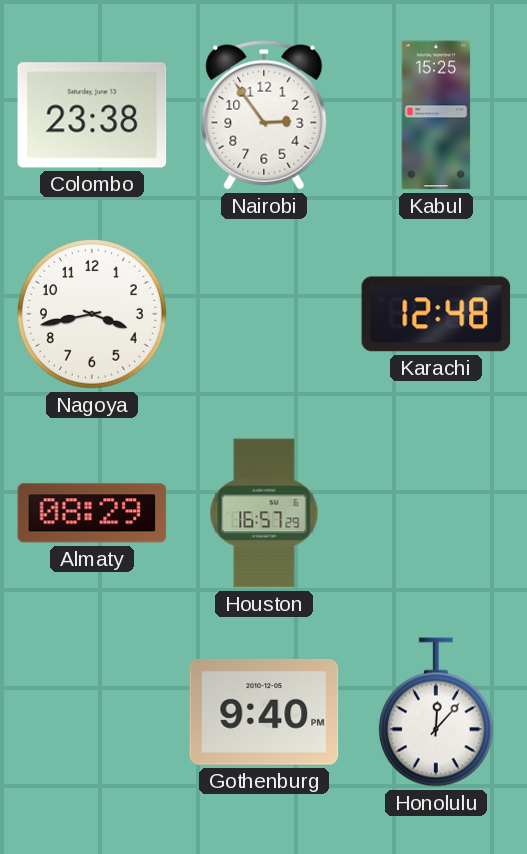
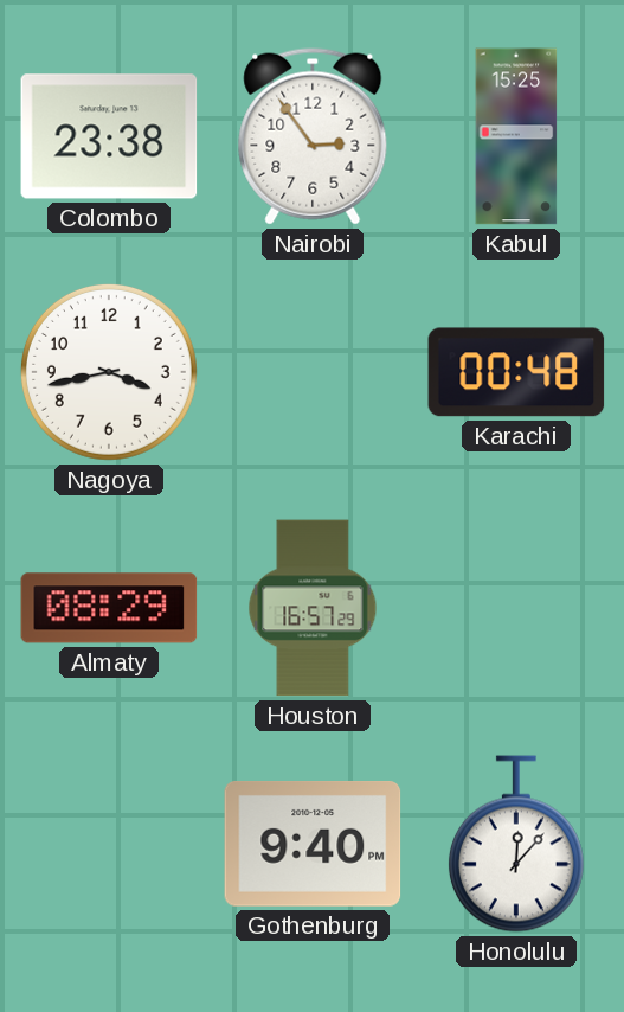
Karachi: 12:48 -> 00:48 (516, 372)
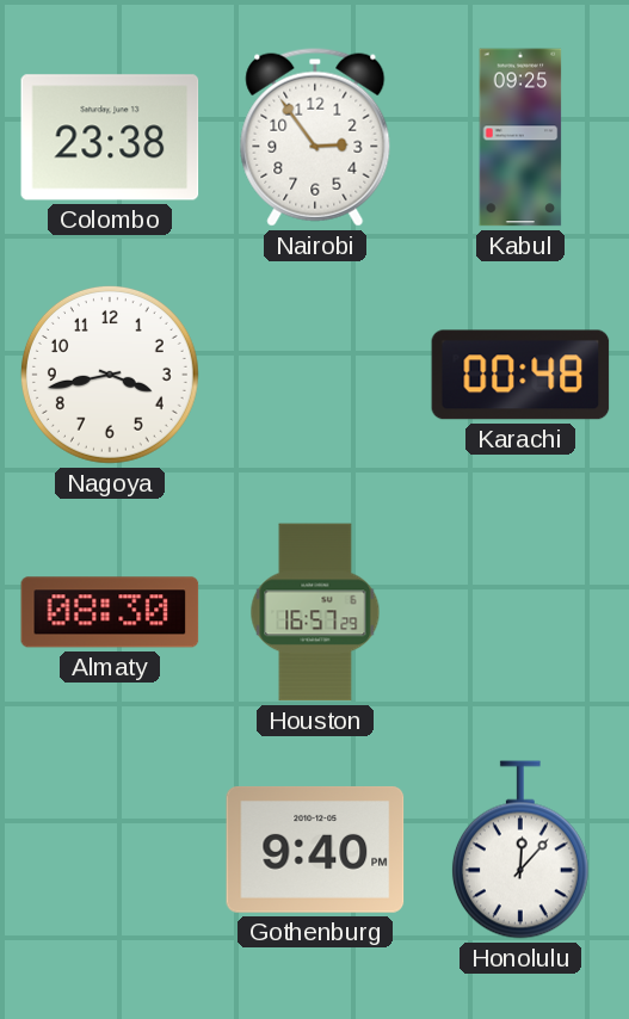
Kabul: 15:25 -> 09:25 (520, 137)
Almaty: 08:29 -> 08:30 (110, 612)
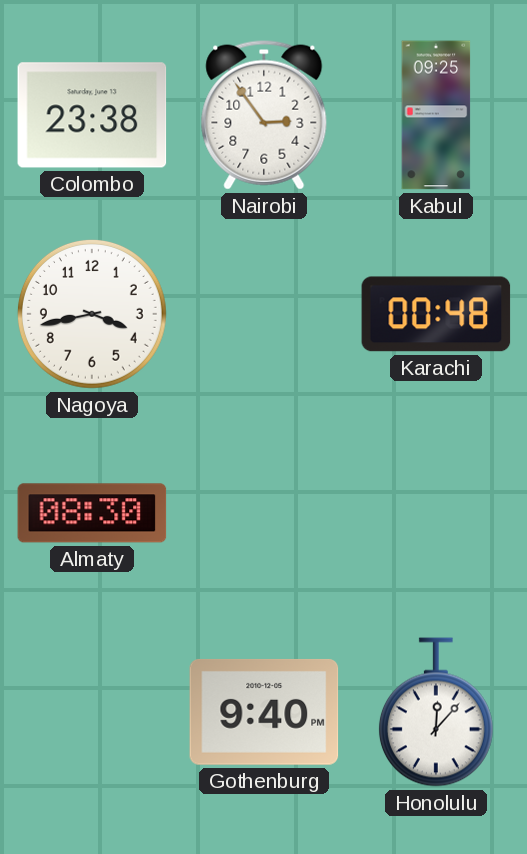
Houston: 16:57 -> none (315, 612)
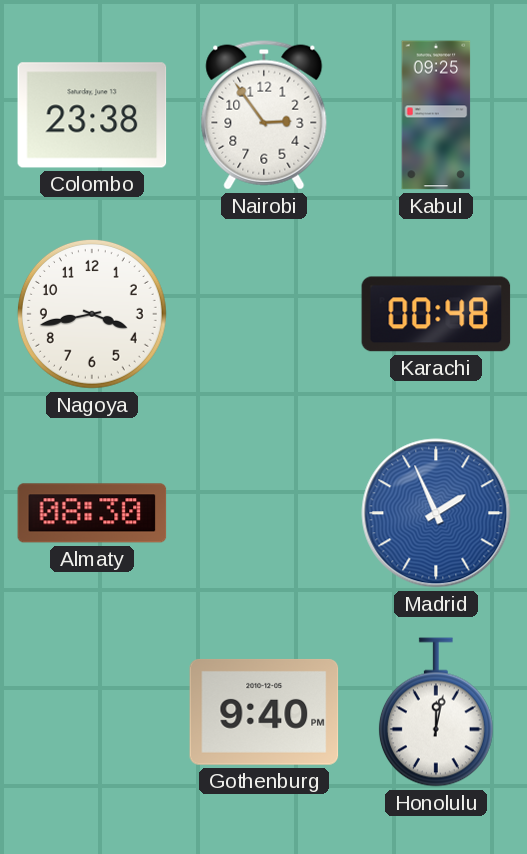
Madrid: none -> 1:56 (436, 513)
Honolulu: 12:07 -> 12:02 (436, 712)
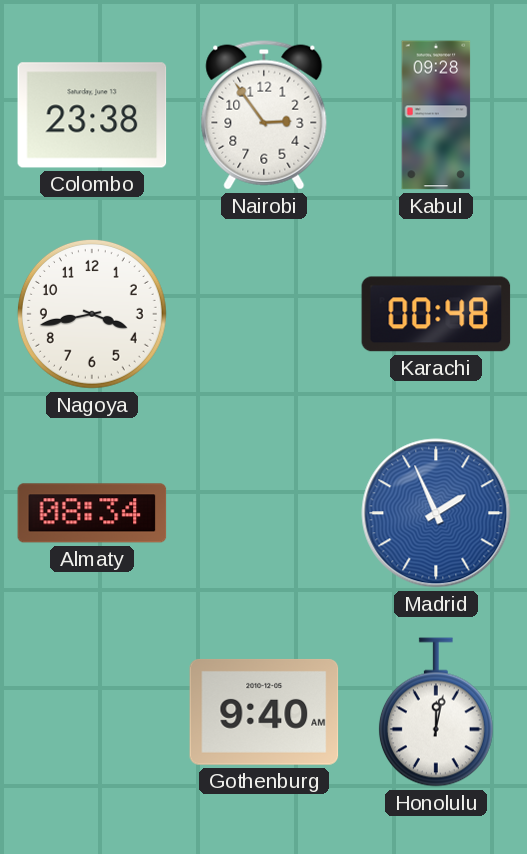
Kabul: 09:25 -> 09:28 (436, 115)
Almaty: 08:30 -> 08:34 (92, 513)
Gothenburg: 9:40 PM -> 9:40 AM (264, 712)
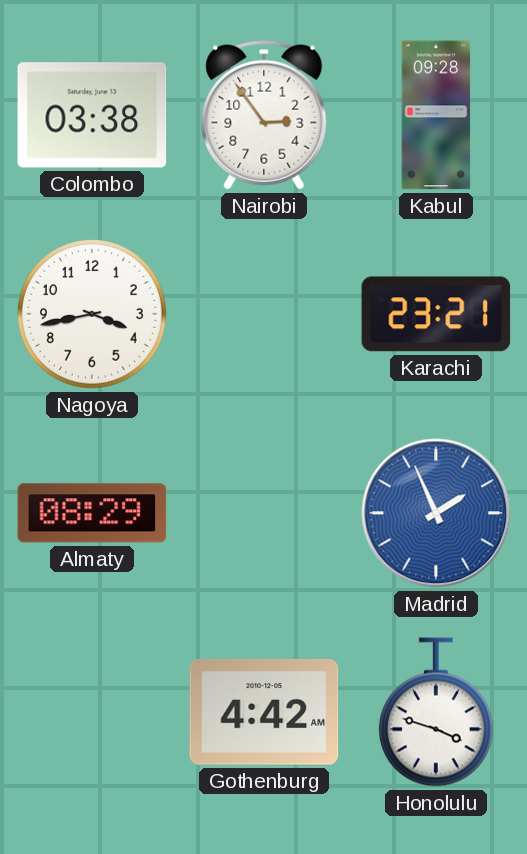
Colombo: 23:38 -> 03:38 (92, 115)
Karachi: 00:48 -> 23:21 (436, 314)
Almaty: 08:34 -> 08:29 (92, 513)
Gothenburg: 9:40 -> 4:42 (264, 712)
Honolulu: 12:02 -> 3:48 (436, 712)
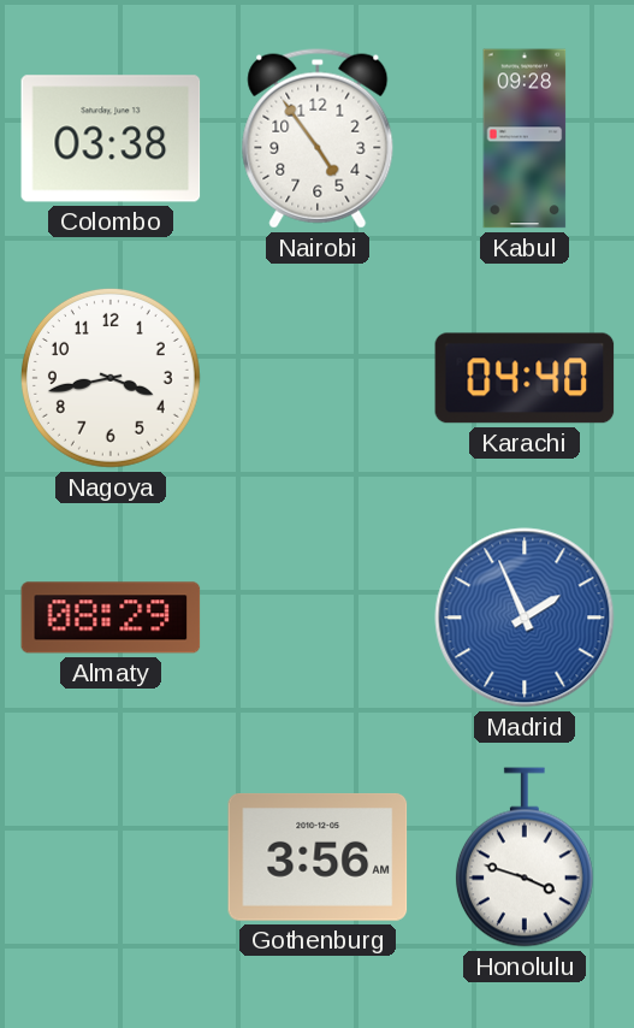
Nairobi: 2:54 -> 4:54 (318, 138)
Karachi: 23:21 -> 04:40 (525, 378)
Gothenburg: 4:42 -> 3:56 (318, 857)
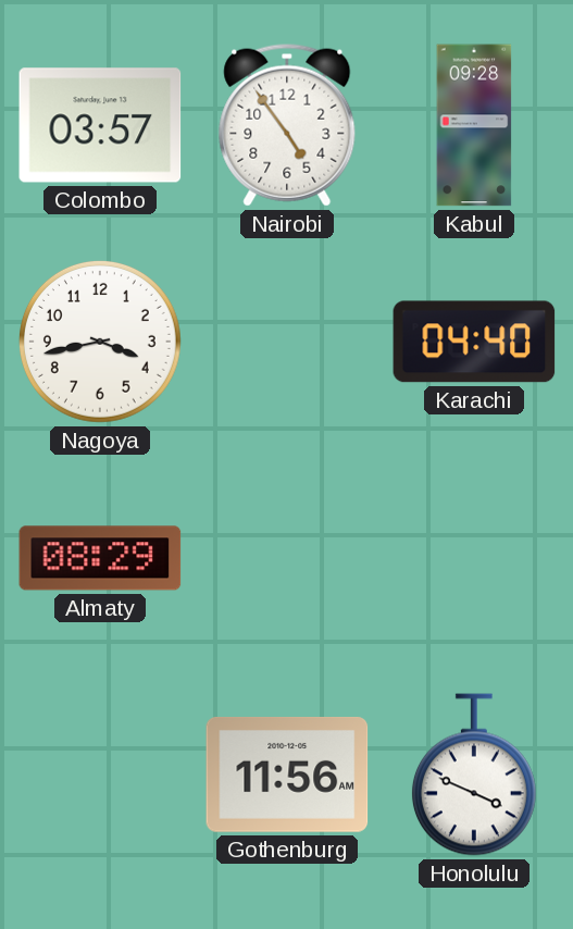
Colombo: 03:38 -> 03:57 (100, 125)
Madrid: 1:56 -> none (525, 618)
Gothenburg: 3:56 -> 11:56 (287, 775)
Honolulu: 3:48 -> 3:49 (474, 775)
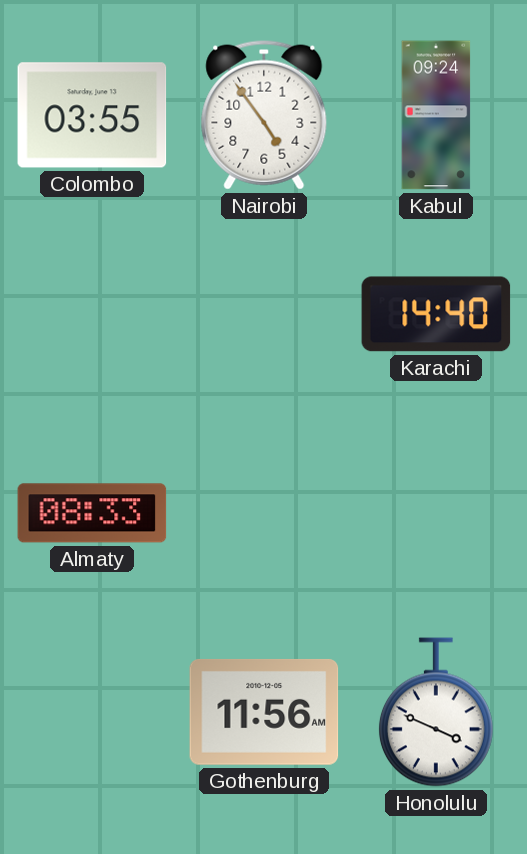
Colombo: 03:57 -> 03:55 (92, 115)
Kabul: 09:28 -> 09:24 (436, 115)
Nagoya: 3:43 -> none (100, 342)
Karachi: 04:40 -> 14:40 (436, 314)
Almaty: 08:29 -> 08:33 (92, 513)
